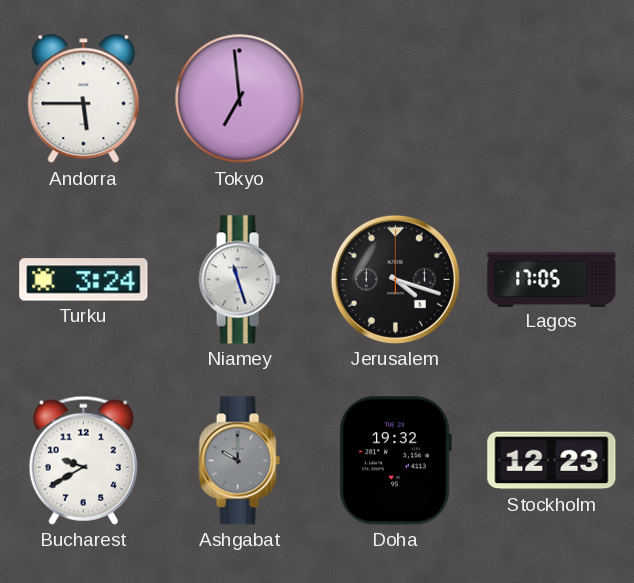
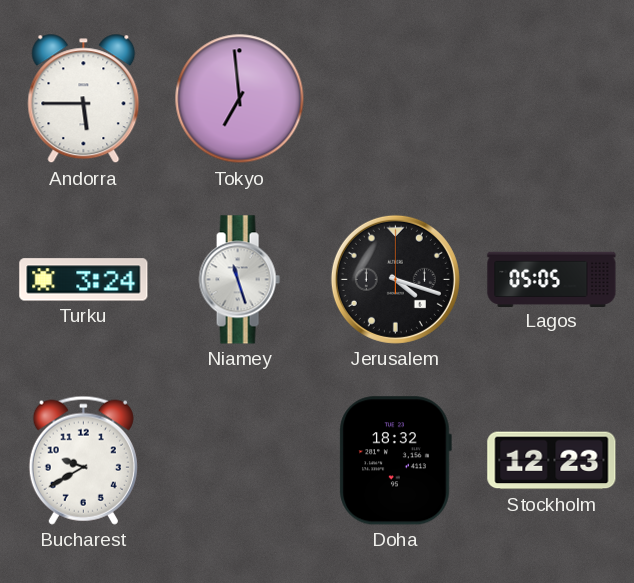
Lagos: 17:05 -> 05:05 (552, 279)
Ashgabat: 10:00 -> none (239, 461)
Doha: 19:32 -> 18:32 (395, 461)
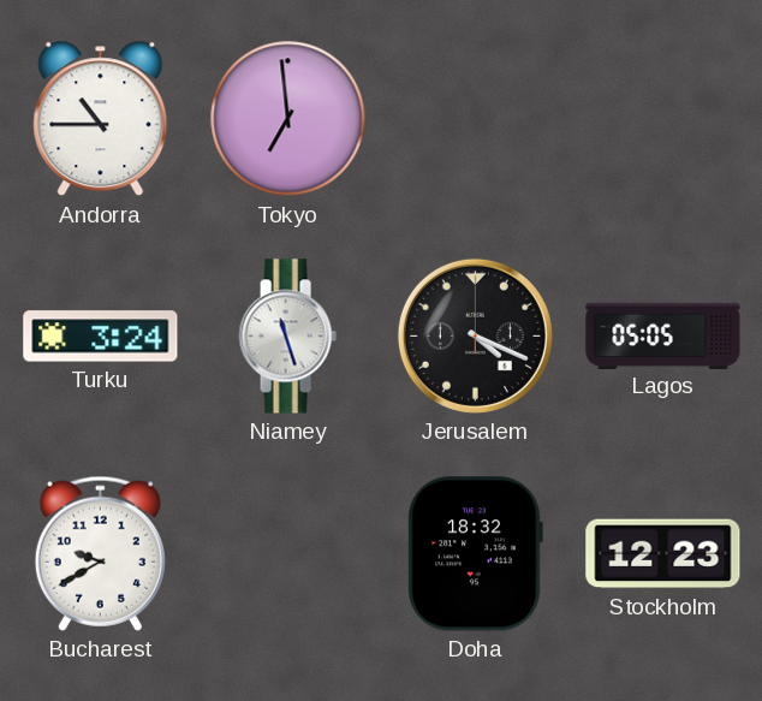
Andorra: 5:45 -> 10:45 (101, 119)
Jerusalem: 4:18 -> 4:19 (475, 335)
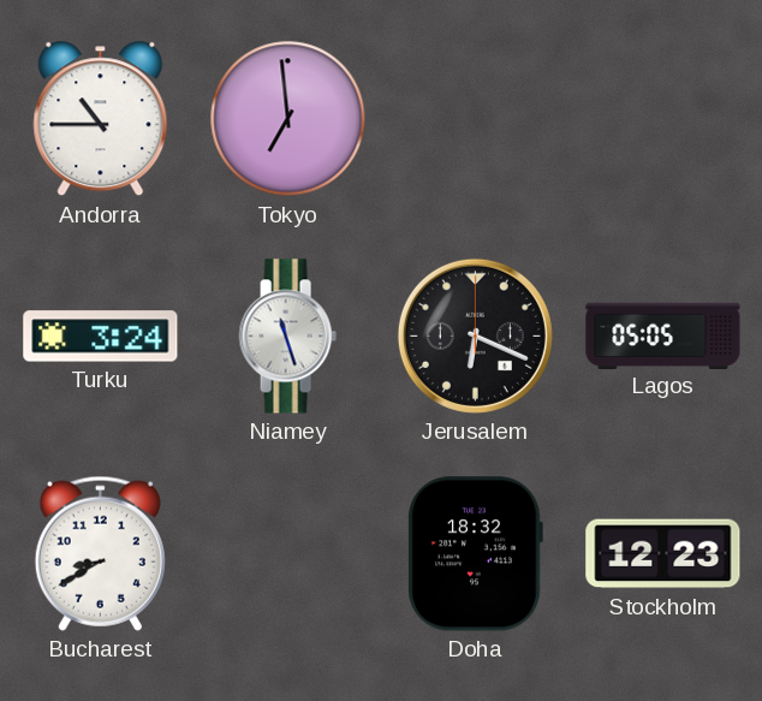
Jerusalem: 4:19 -> 6:19 (475, 335)
Bucharest: 9:40 -> 8:40 (100, 553)
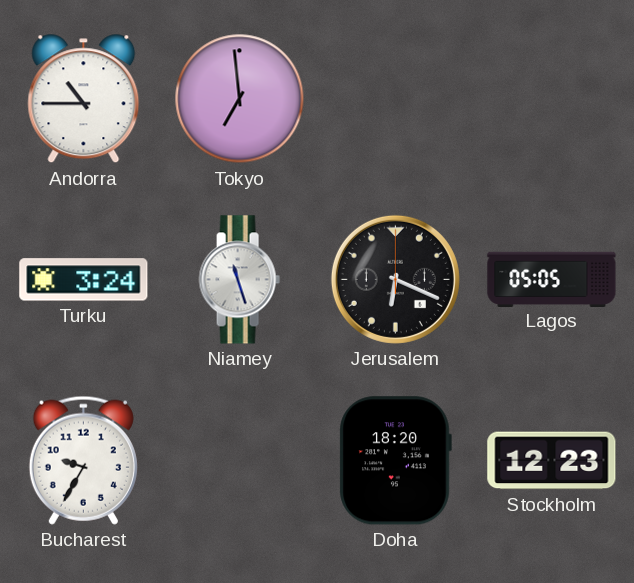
Bucharest: 8:40 -> 9:35 (83, 460)
Doha: 18:32 -> 18:20 (395, 461)
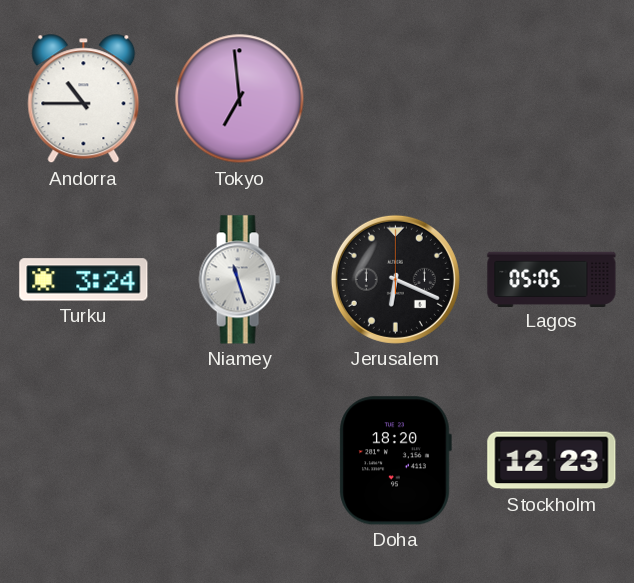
Bucharest: 9:35 -> none (83, 460)
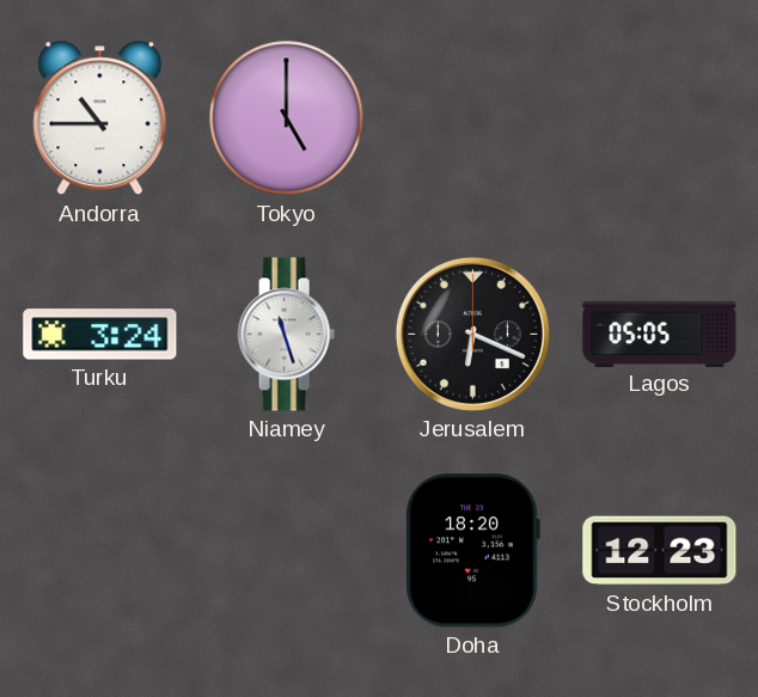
Tokyo: 6:59 -> 5:00 (287, 118)
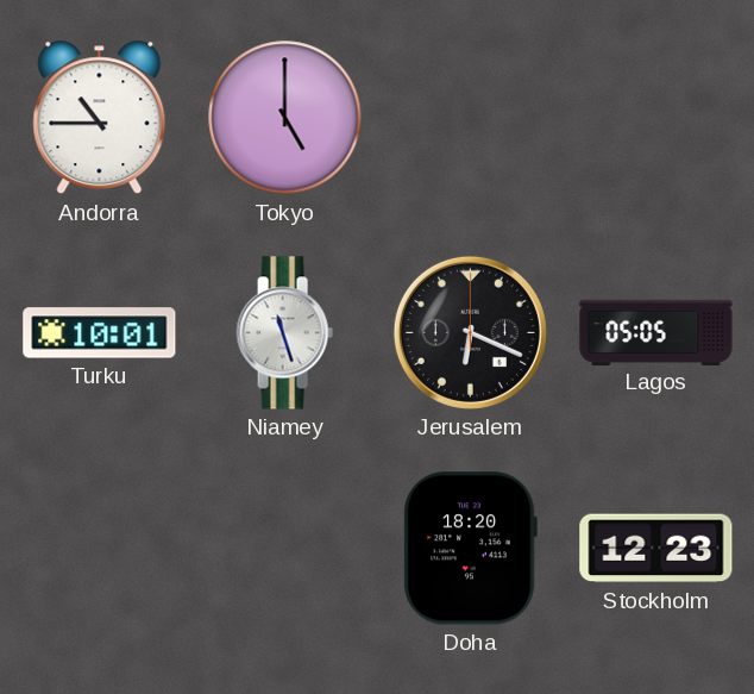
Turku: 3:24 -> 10:01 (100, 333)
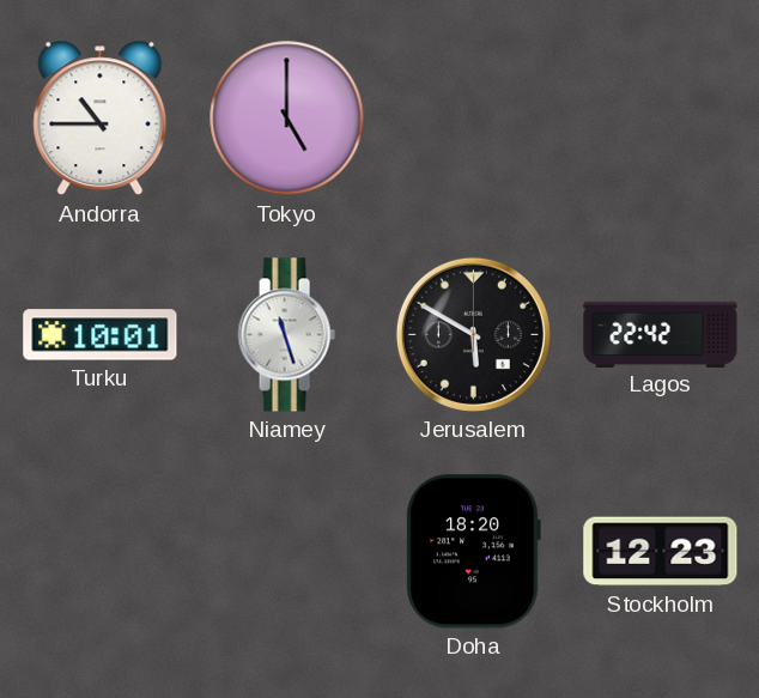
Jerusalem: 6:19 -> 5:50 (473, 334)
Lagos: 05:05 -> 22:42 (661, 334)
